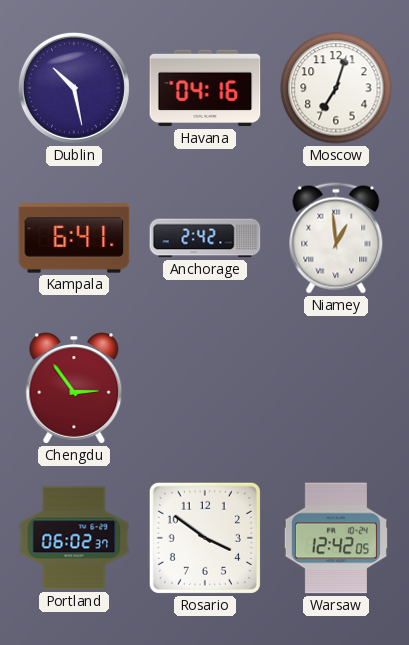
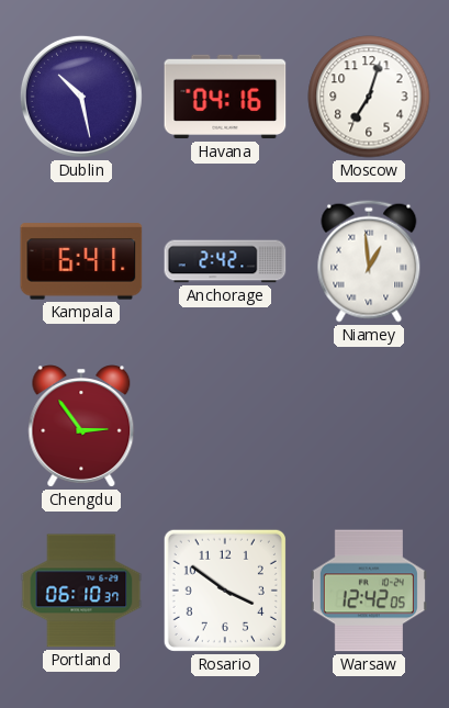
Portland: 06:02 -> 06:10 (81, 591)
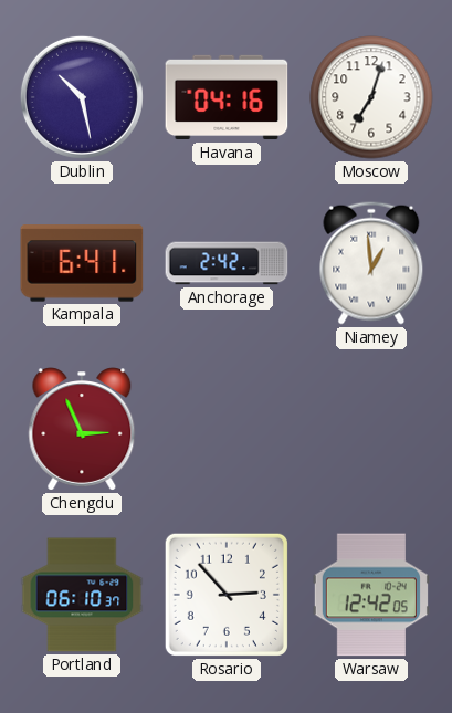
Chengdu: 2:54 -> 2:56 (82, 429)
Rosario: 3:51 -> 2:53 (227, 595)
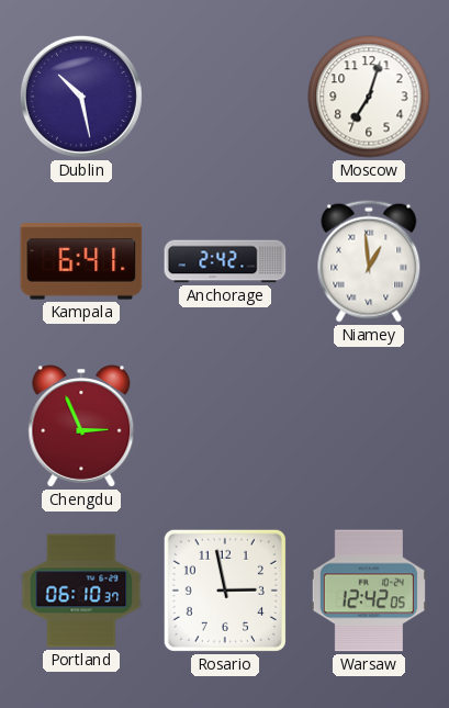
Havana: 04:16 -> none (227, 97)
Rosario: 2:53 -> 2:58 (225, 591)
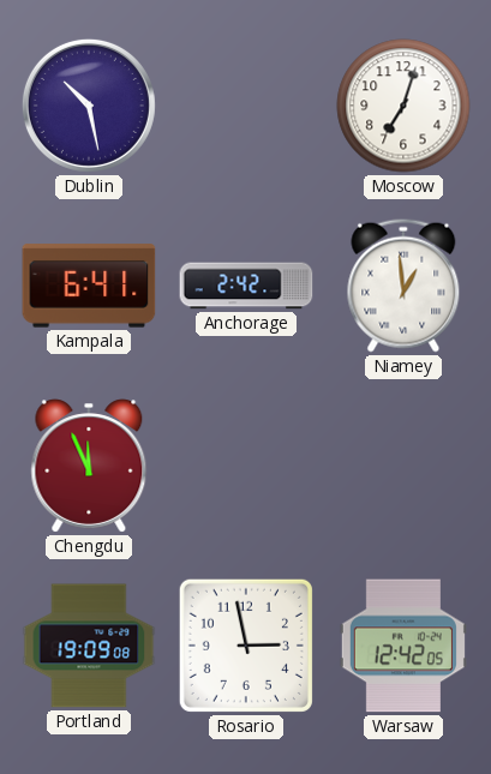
Chengdu: 2:56 -> 11:56 (89, 466)
Portland: 06:10 -> 19:09 (89, 646)
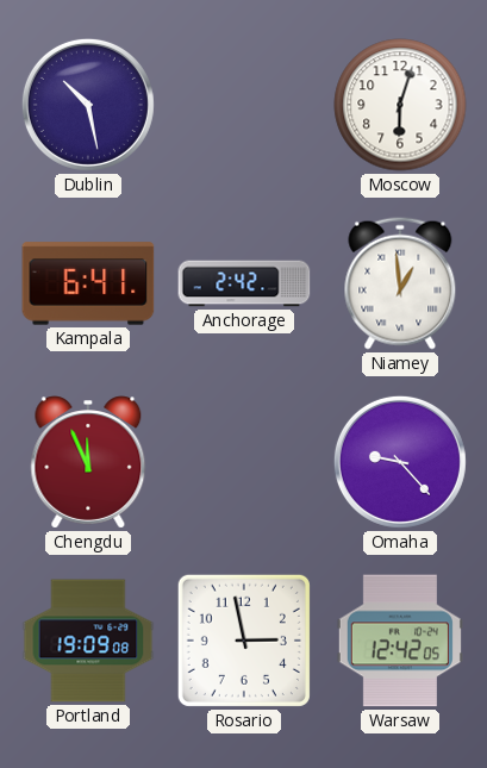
Moscow: 7:03 -> 6:03 (400, 105)
Omaha: none -> 9:23 (400, 462)
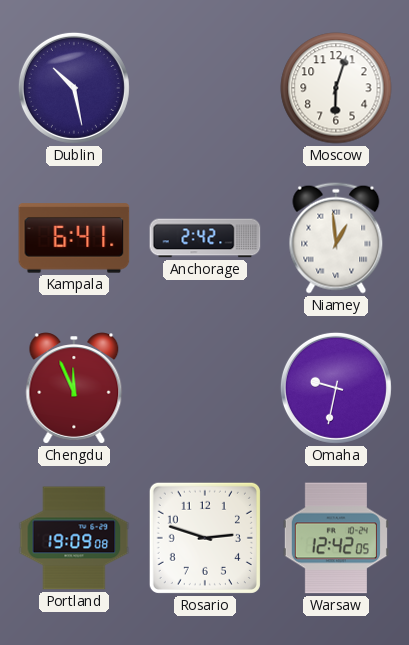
Omaha: 9:23 -> 9:32 (336, 388)
Rosario: 2:58 -> 2:48 (205, 538)
